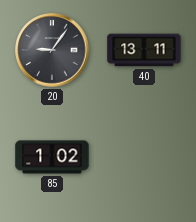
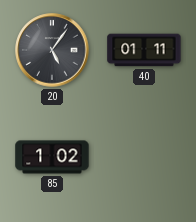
20: 9:06 -> 5:06 (52, 50)
40: 13:11 -> 01:11 (144, 50)
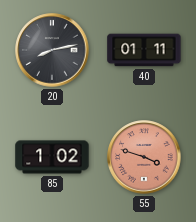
20: 5:06 -> 8:13 (52, 50)
55: none -> 3:48 (144, 157)
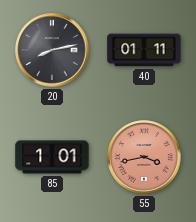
85: 1:02 -> 1:01 (52, 157)
55: 3:48 -> 3:43 (144, 157)
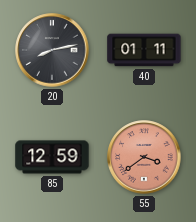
85: 1:01 -> 12:59 (52, 157)
55: 3:43 -> 3:39 (144, 157)
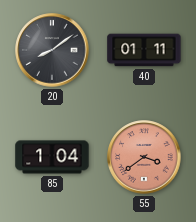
20: 8:13 -> 8:09 (52, 50)
85: 12:59 -> 1:04 (52, 157)
